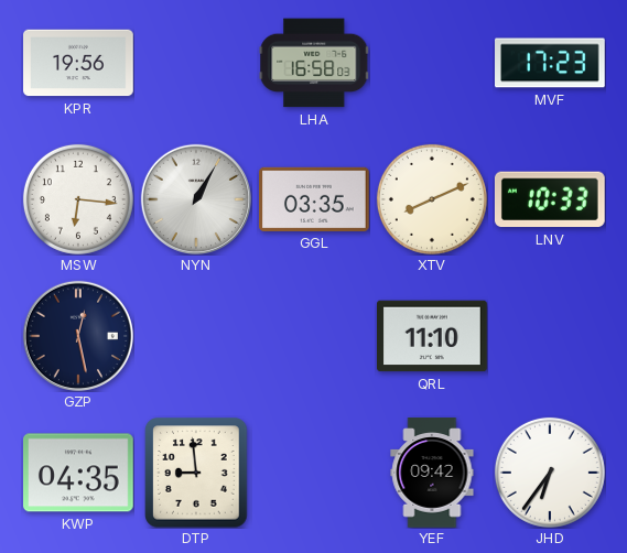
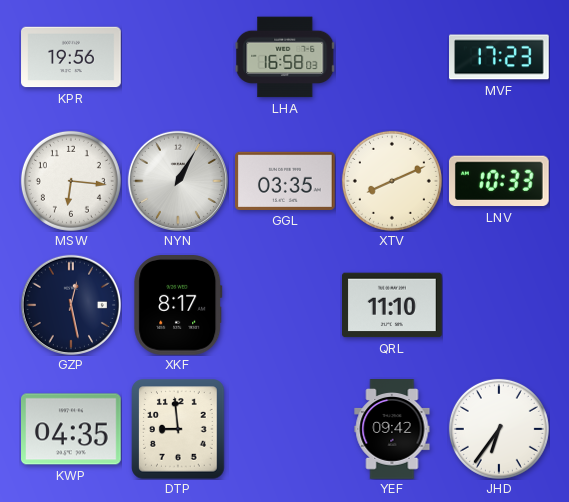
XKF: none -> 8:17 (178, 306)
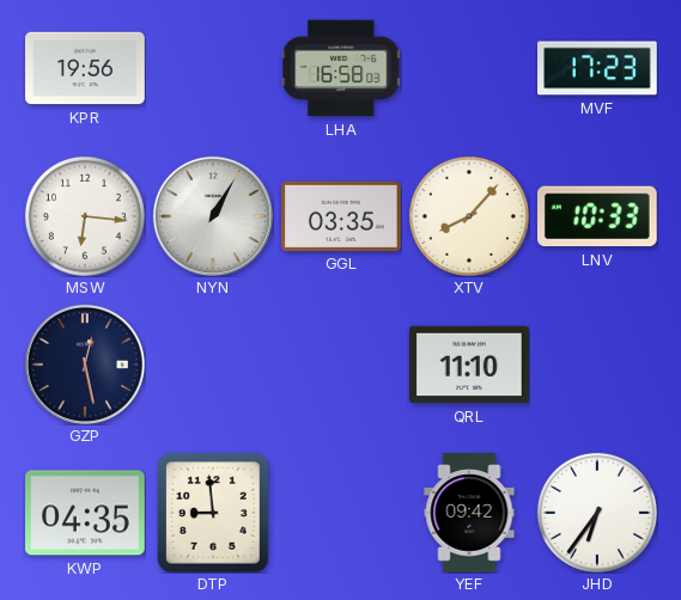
XTV: 8:11 -> 8:07 (469, 216)
XKF: 8:17 -> none (178, 306)
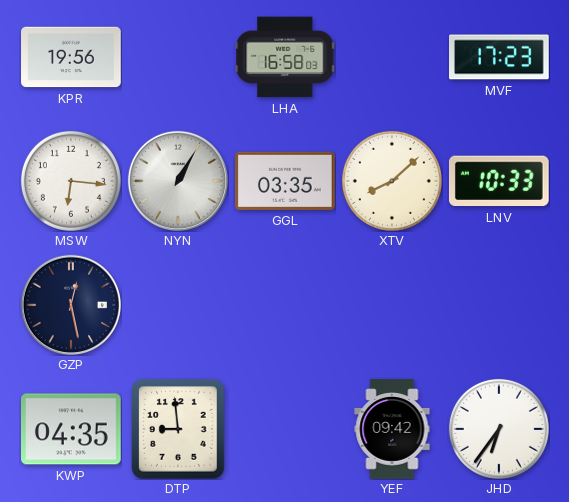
XTV: 8:07 -> 8:08 (392, 181)
QRL: 11:10 -> none (470, 365)
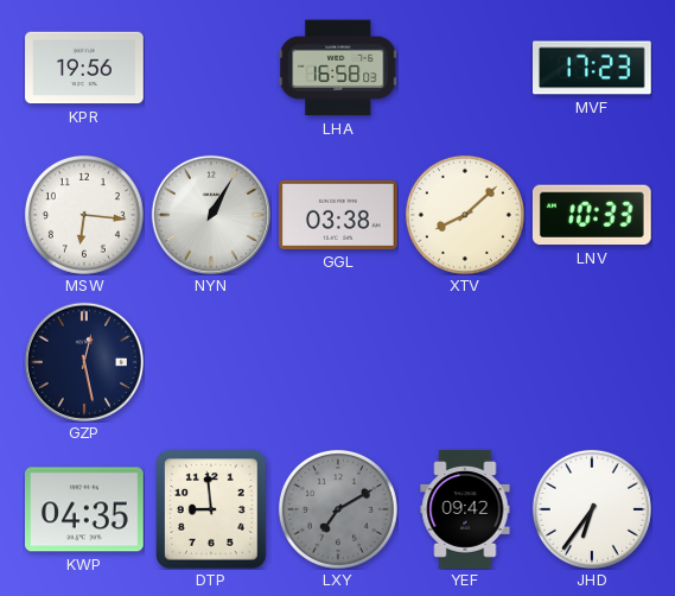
GGL: 03:35 -> 03:38 (339, 215)
LXY: none -> 7:10 (338, 509)
